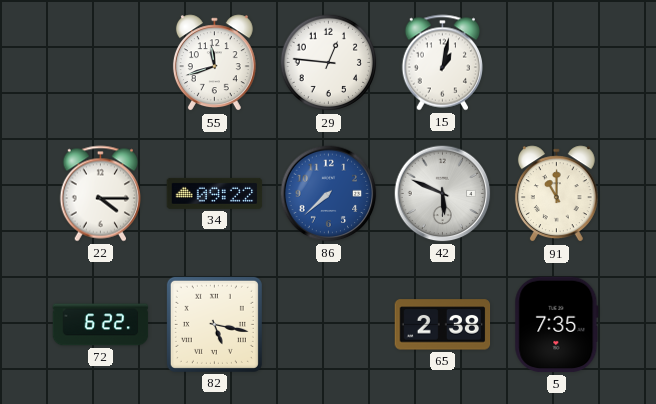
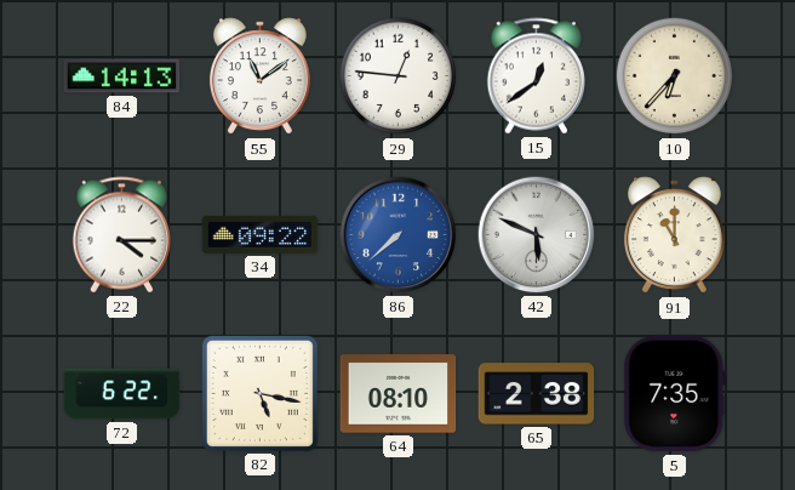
84: none -> 14:13 (122, 76)
55: 11:42 -> 11:09 (259, 76)
15: 1:02 -> 12:39 (537, 76)
10: none -> 6:37 (675, 76)
64: none -> 08:10 (399, 394)
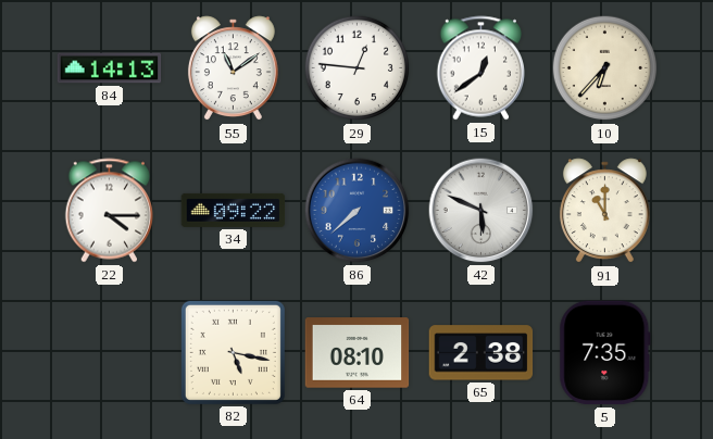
72: 6:22 -> none (122, 394)
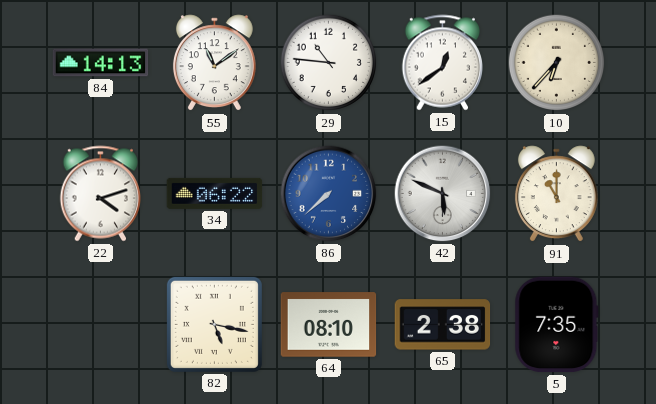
29: 12:46 -> 10:46 (329, 63)
22: 4:15 -> 4:12 (101, 194)
34: 09:22 -> 06:22 (215, 193)
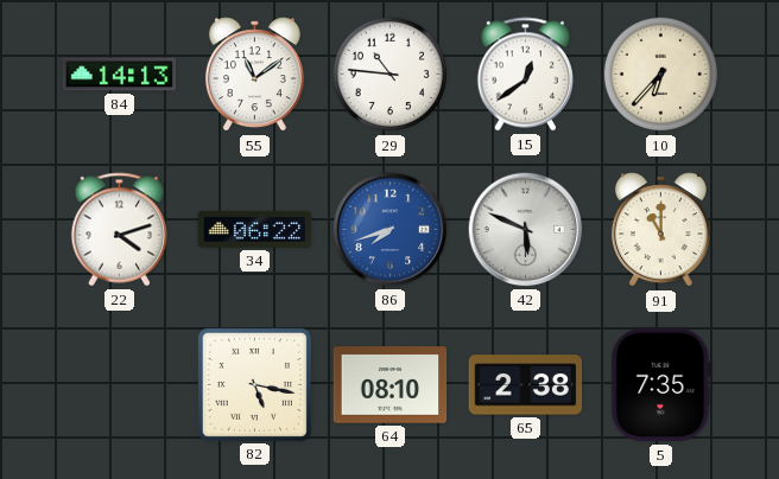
86: 7:38 -> 7:42 (391, 230)
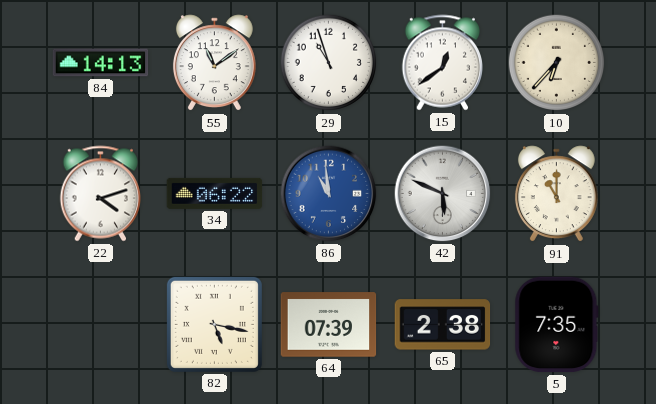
29: 10:46 -> 10:57 (329, 63)
86: 7:42 -> 10:59 (329, 194)
64: 08:10 -> 07:39 (329, 325)
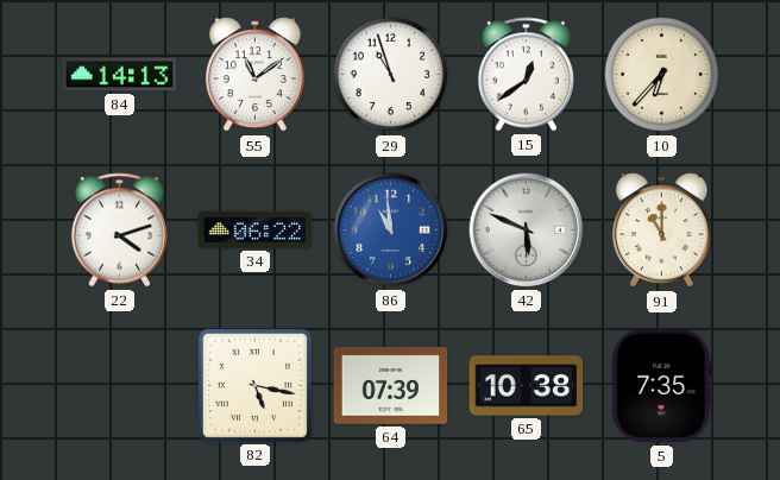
65: 2:38 -> 10:38 (527, 386)
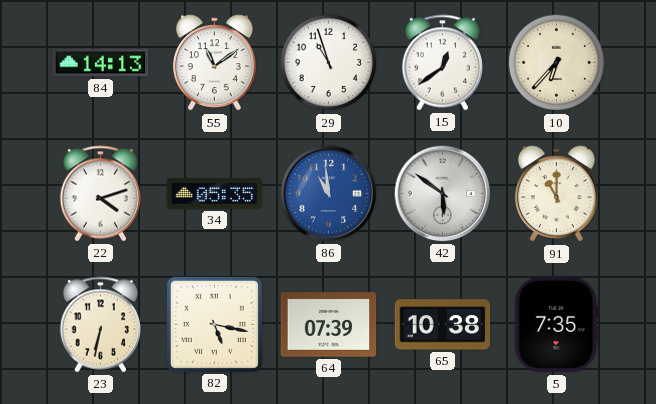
34: 06:22 -> 05:35 (215, 193)
42: 5:49 -> 5:51 (443, 194)
23: none -> 6:32 (101, 325)
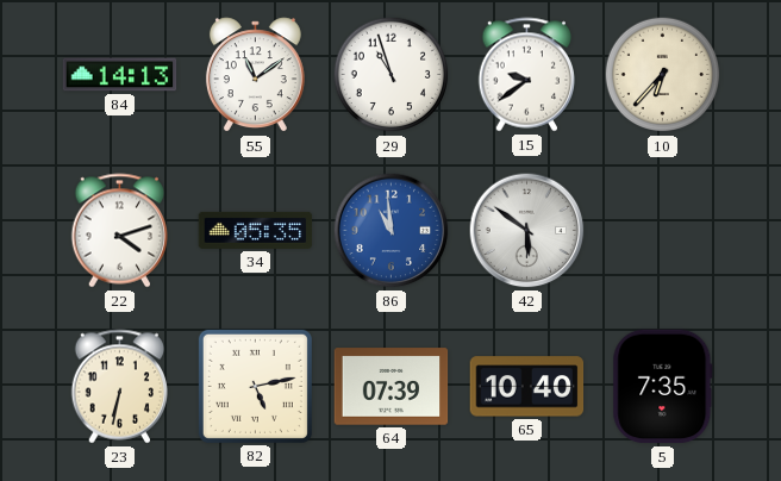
15: 12:39 -> 9:39 (527, 75)
91: 11:00 -> none (556, 194)
82: 5:17 -> 5:13 (255, 386)
65: 10:38 -> 10:40 (527, 387)
